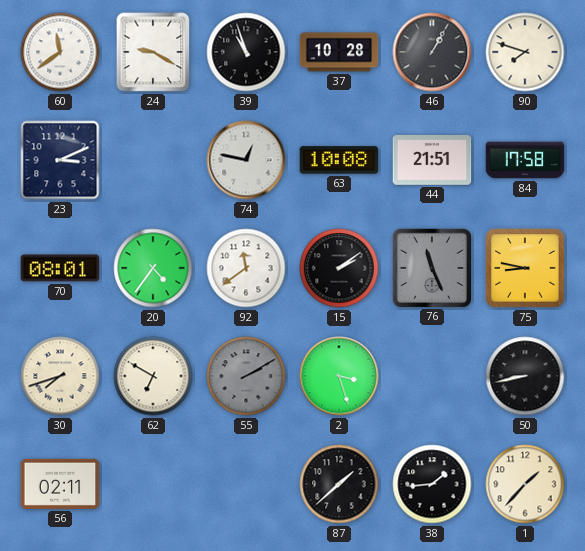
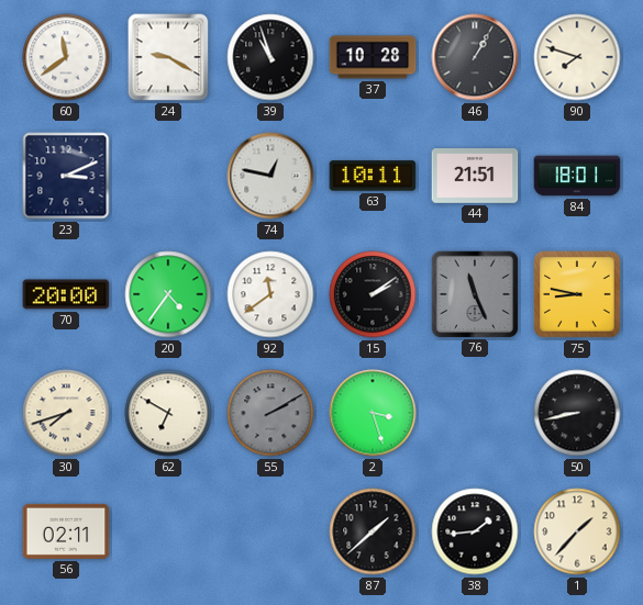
63: 10:08 -> 10:11 (373, 176)
84: 17:58 -> 18:01 (577, 176)
70: 08:01 -> 20:00 (66, 294)
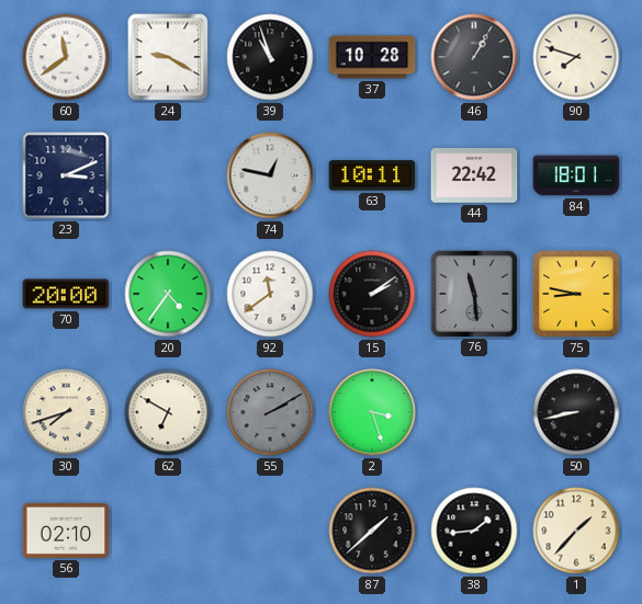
44: 21:51 -> 22:42 (474, 176)
76: 11:26 -> 11:29 (473, 293)
56: 02:11 -> 02:10 (66, 531)
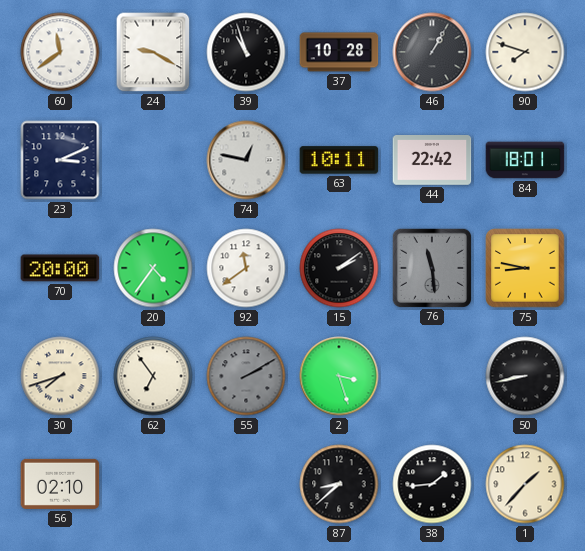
62: 6:50 -> 6:54 (153, 376)
87: 1:38 -> 8:38 (339, 484)
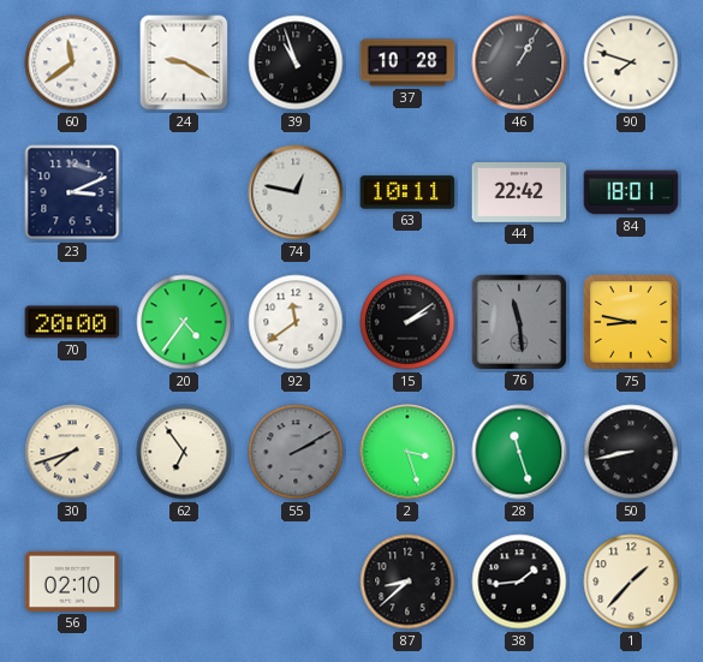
28: none -> 11:27 (519, 452)
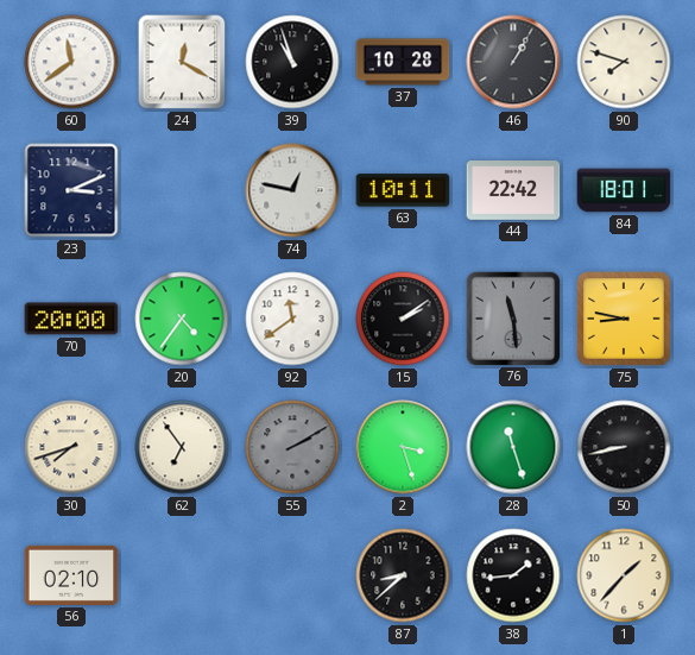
24: 9:20 -> 12:20 (182, 62)
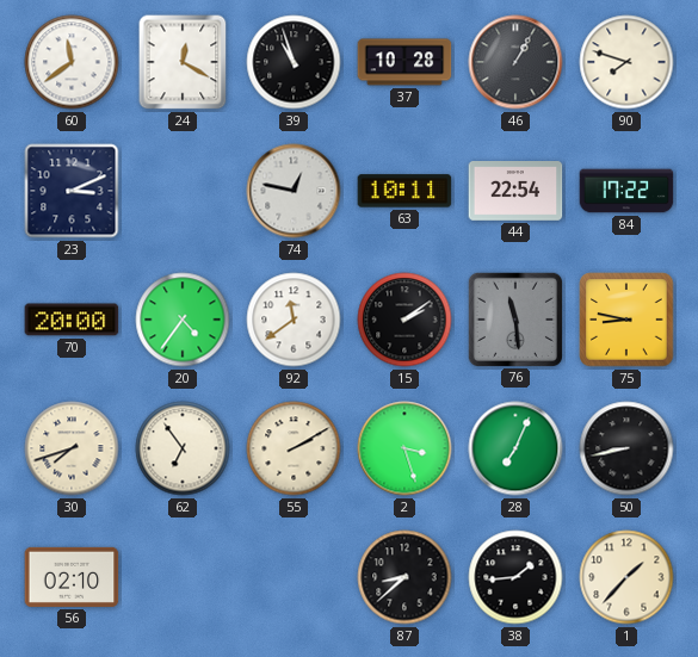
44: 22:42 -> 22:54 (515, 192)
84: 18:01 -> 17:22 (626, 191)
55 dial: grey -> cream (294, 448)
28: 11:27 -> 7:04 (515, 448)
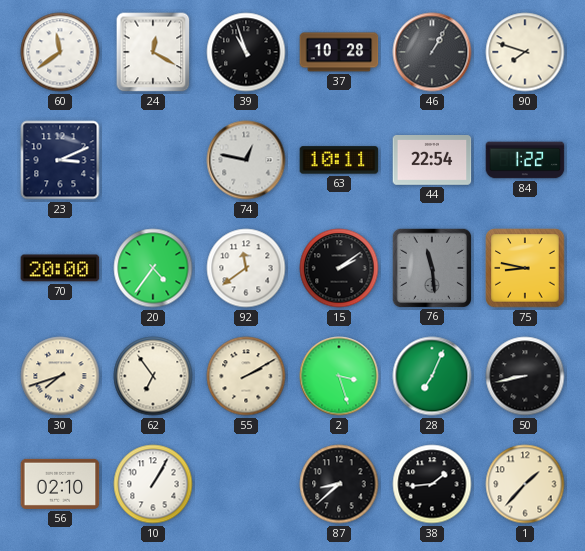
84: 17:22 -> 1:22 (525, 160)
10: none -> 1:05 (153, 484)
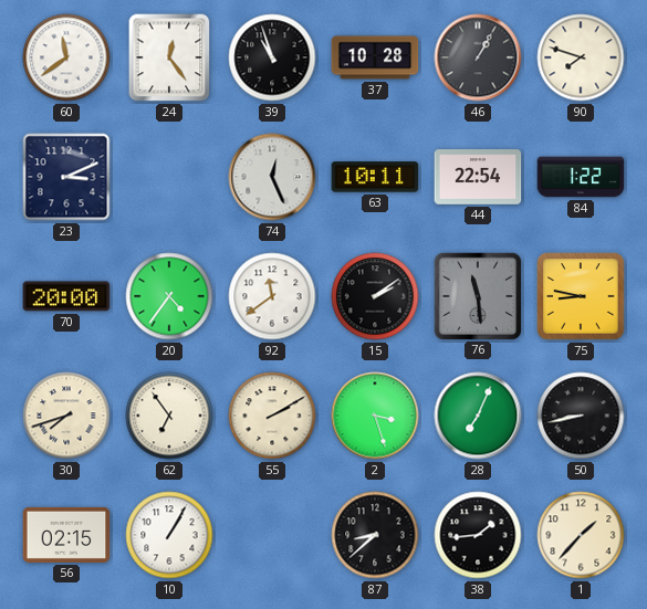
24: 12:20 -> 12:24 (169, 57)
74: 12:47 -> 12:26 (272, 177)
56: 02:10 -> 02:15 (66, 535)
